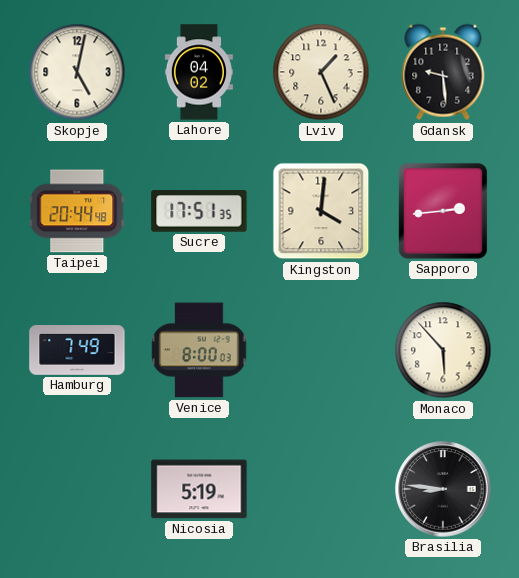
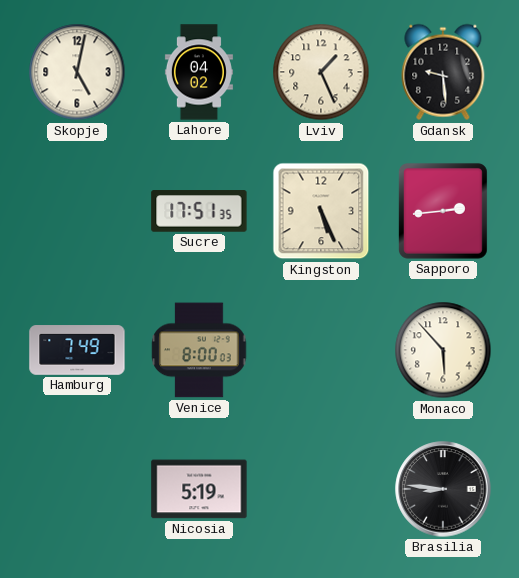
Taipei: 20:44 -> none (77, 211)
Kingston: 4:01 -> 5:26 (321, 211)
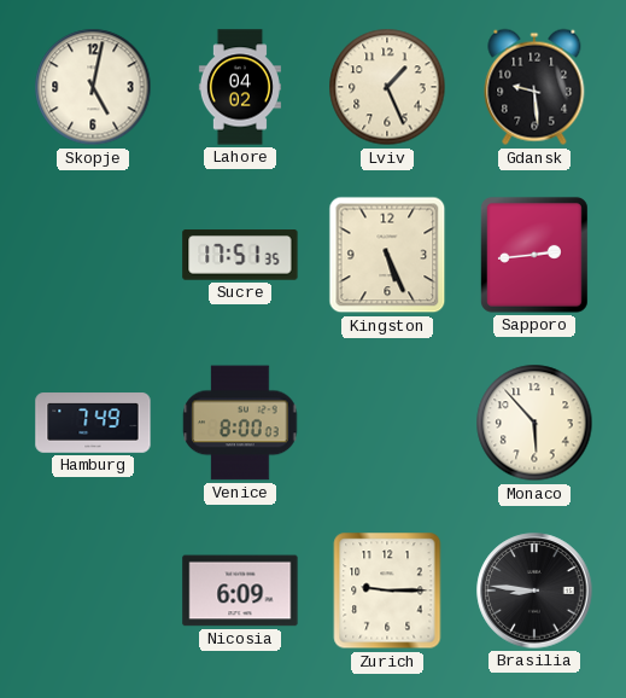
Nicosia: 5:19 -> 6:09 (240, 591)
Zurich: none -> 9:15 (387, 591)
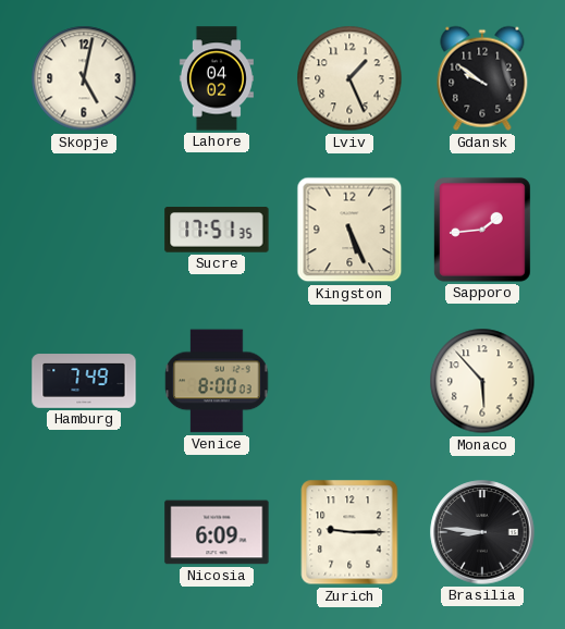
Gdansk: 9:29 -> 9:51 (482, 78)
Sapporo: 2:44 -> 1:44 (482, 230)
